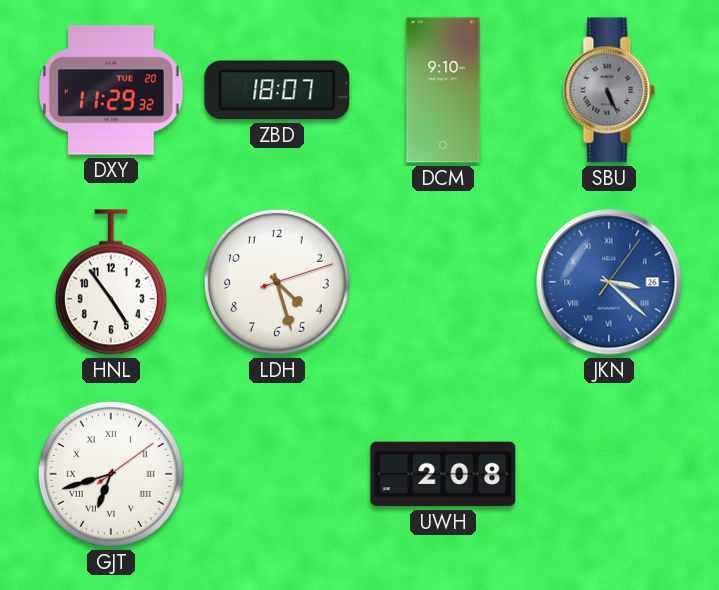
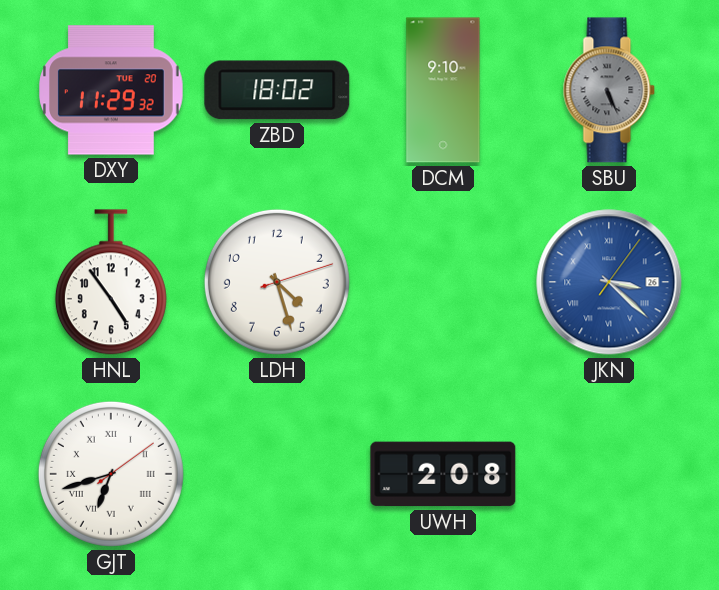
ZBD: 18:07 -> 18:02 (277, 90)
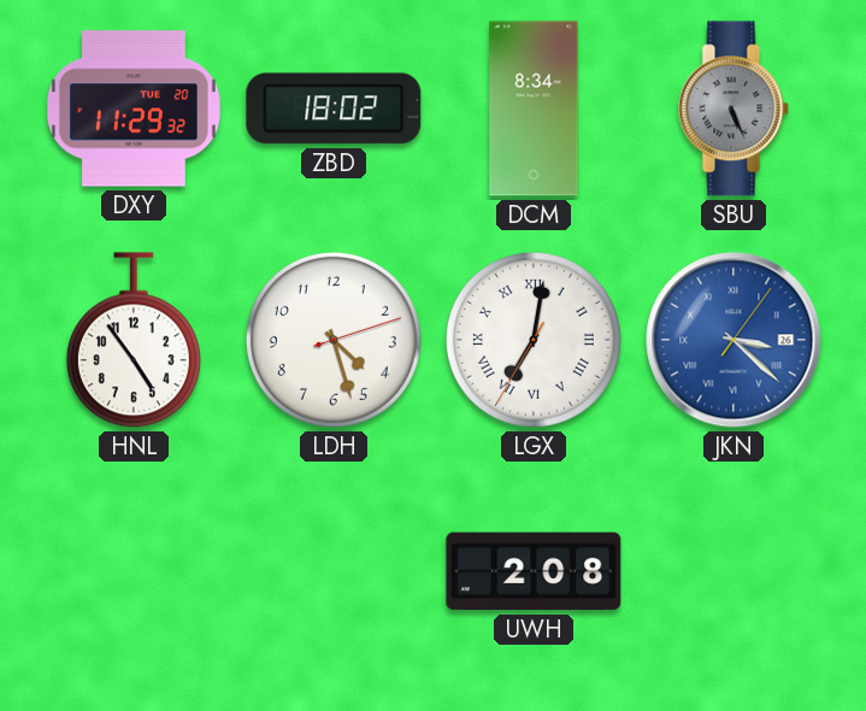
DCM: 9:10 -> 8:34 (534, 108)
LGX: none -> 7:01 (534, 340)
GJT: 6:42 -> none (111, 474)
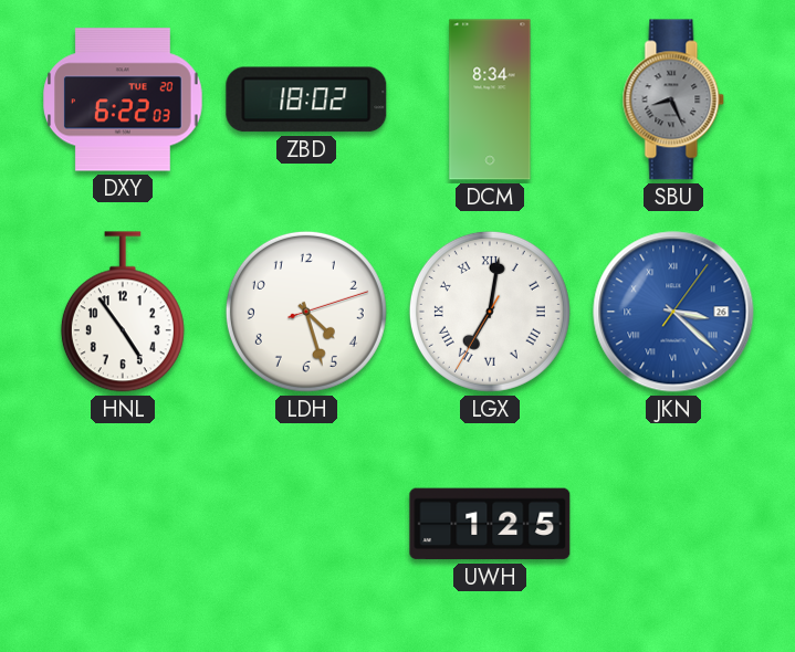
DXY: 11:29 -> 6:22 (124, 99)
SBU: 5:26 -> 8:26 (673, 99)
UWH: 2:08 -> 1:25 (490, 524)
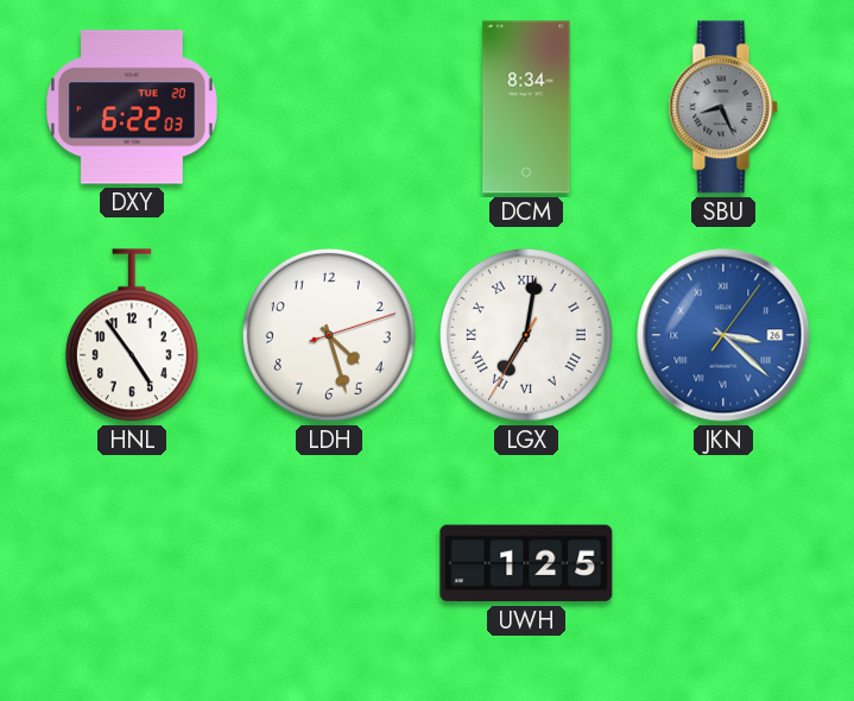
ZBD: 18:02 -> none (306, 99)
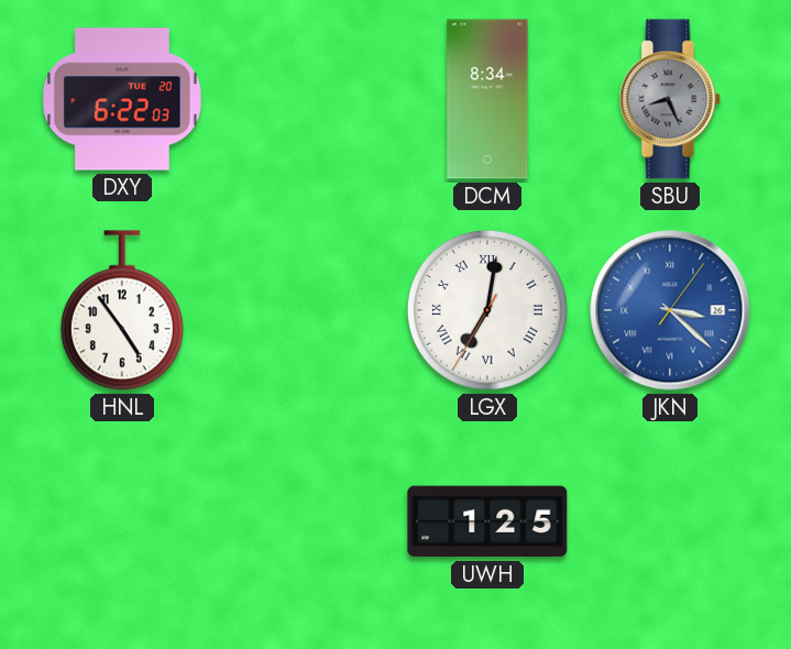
LDH: 4:27 -> none (329, 335)
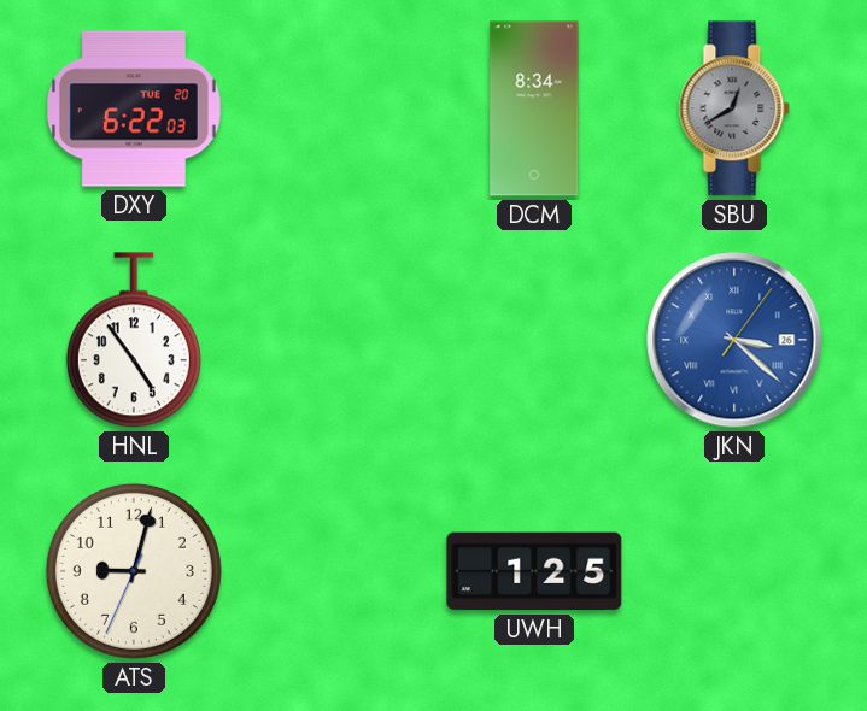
SBU: 8:26 -> 12:40 (734, 108)
LGX: 7:01 -> none (487, 310)
ATS: none -> 9:02 (134, 571)
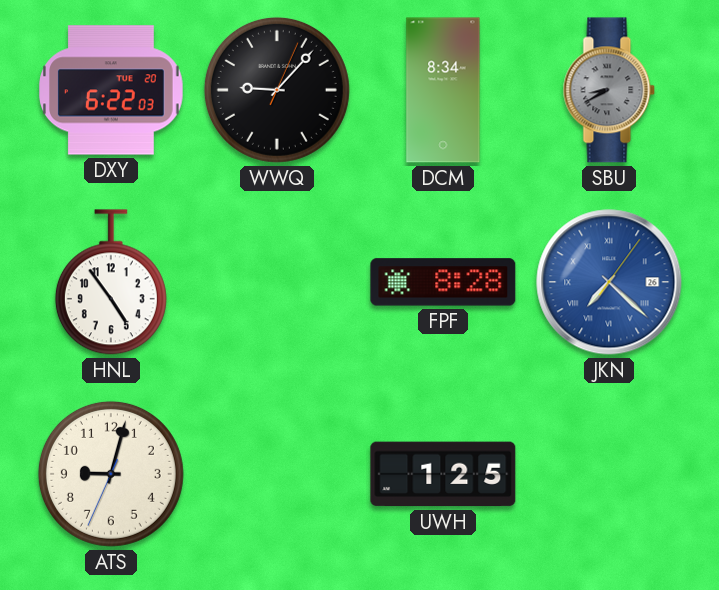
WWQ: none -> 9:07 (277, 90)
SBU: 12:40 -> 8:40 (609, 90)
FPF: none -> 8:28 (443, 282)
JKN: 3:22 -> 7:22 (609, 282)
